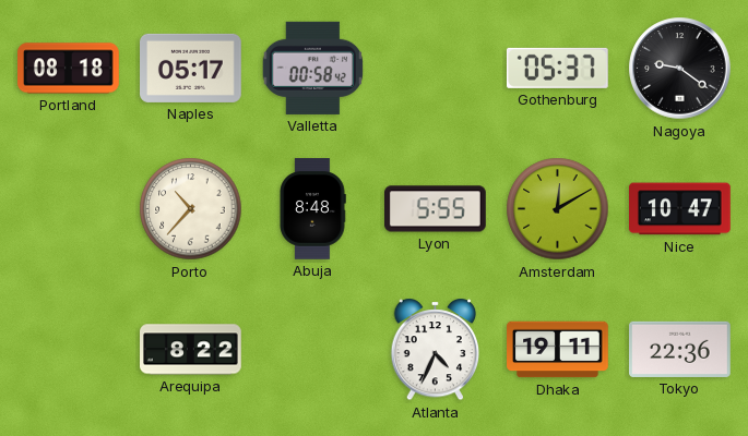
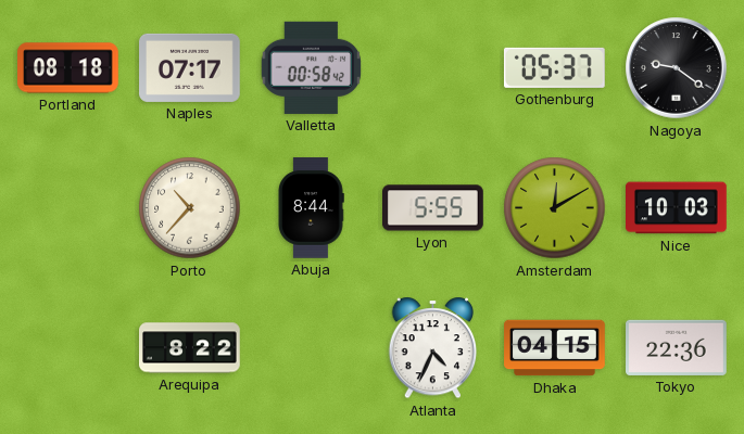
Naples: 05:17 -> 07:17 (190, 67)
Abuja: 8:48 -> 8:44 (311, 208)
Nice: 10:47 -> 10:03 (677, 208)
Dhaka: 19:11 -> 04:15 (555, 348)
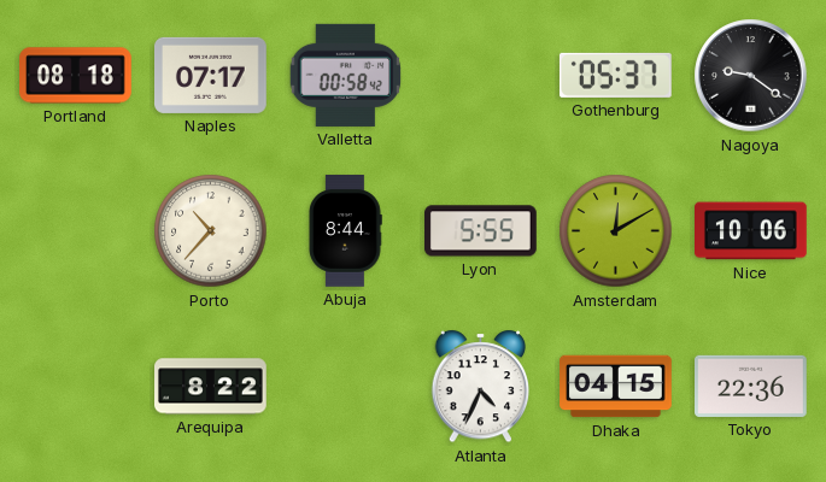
Nice: 10:03 -> 10:06 (751, 231)
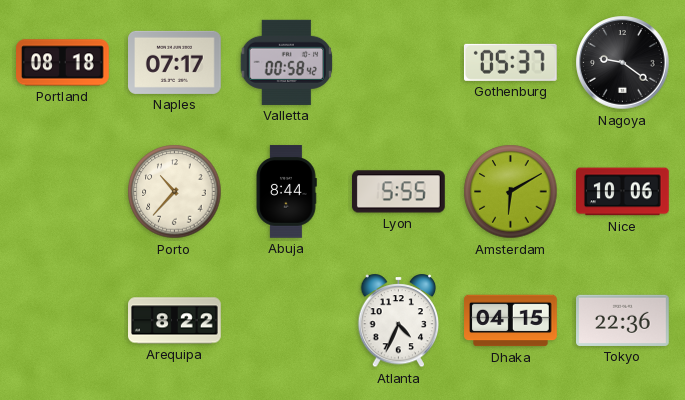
Amsterdam: 12:10 -> 6:10 (511, 192)
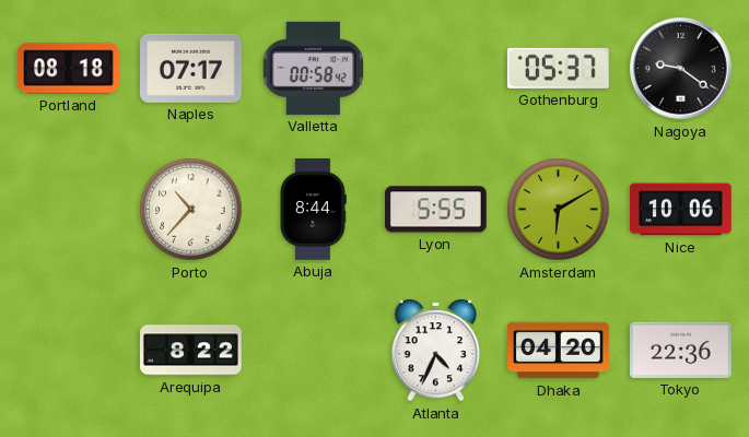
Dhaka: 04:15 -> 04:20 (559, 351)
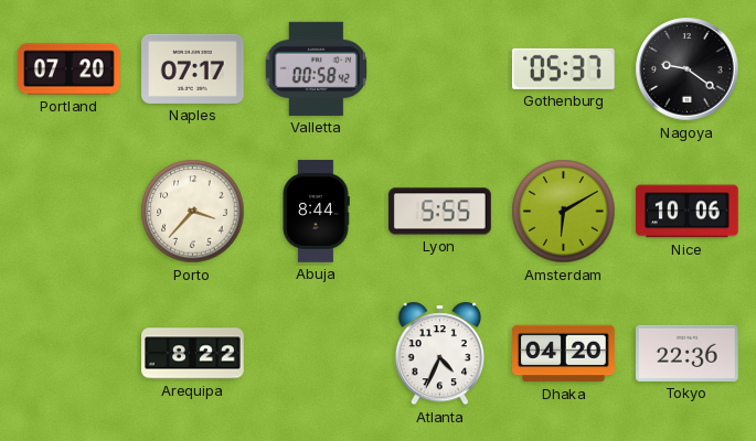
Portland: 08:18 -> 07:20 (70, 69)
Porto: 10:37 -> 3:37 (193, 212)
